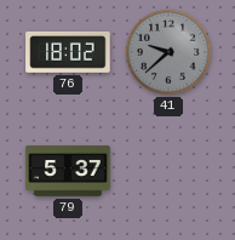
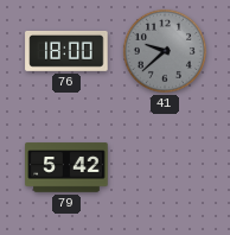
76: 18:02 -> 18:00 (66, 51)
79: 5:37 -> 5:42 (66, 167)
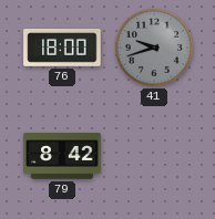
41: 9:38 -> 9:42 (154, 48)
79: 5:42 -> 8:42 (62, 156)
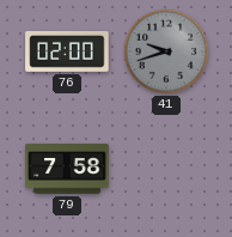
76: 18:00 -> 02:00 (67, 51)
79: 8:42 -> 7:58 (67, 169)
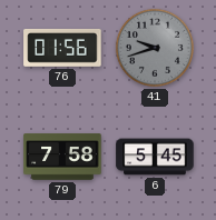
76: 02:00 -> 01:56 (62, 48)
6: none -> 5:45 (155, 157)
